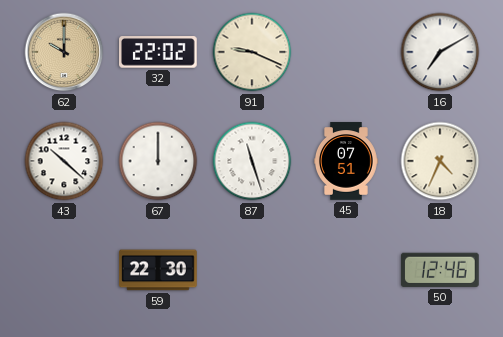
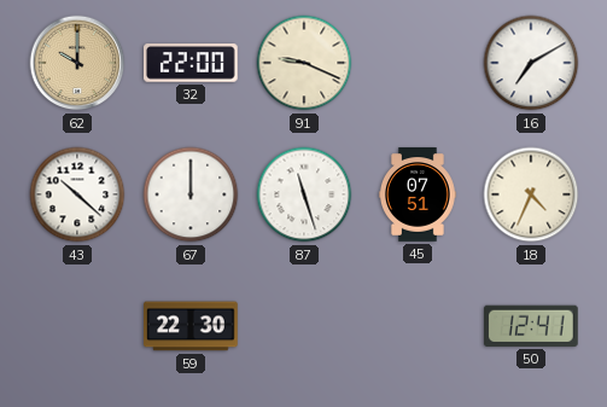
32: 22:02 -> 22:00 (192, 63)
50: 12:46 -> 12:41 (531, 326)
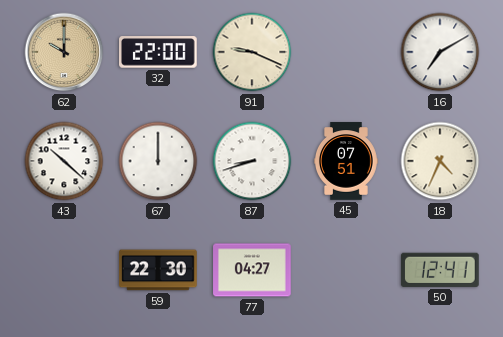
87: 11:27 -> 8:42 (252, 161)
77: none -> 04:27 (252, 270)
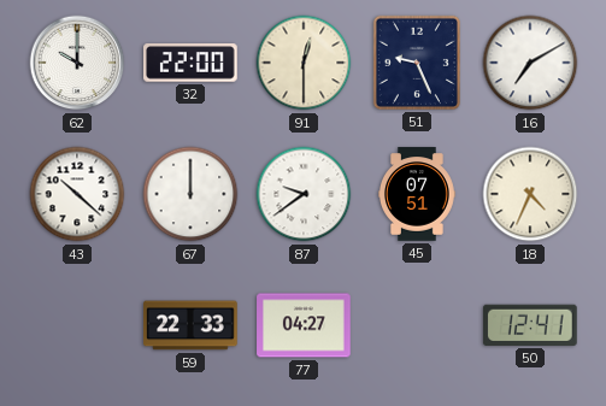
62 dial: champagne -> white (77, 63)
91: 9:19 -> 12:30 (304, 63)
51: none -> 9:26 (417, 63)
87: 8:42 -> 9:39 (304, 194)
59: 22:30 -> 22:33 (190, 325)
